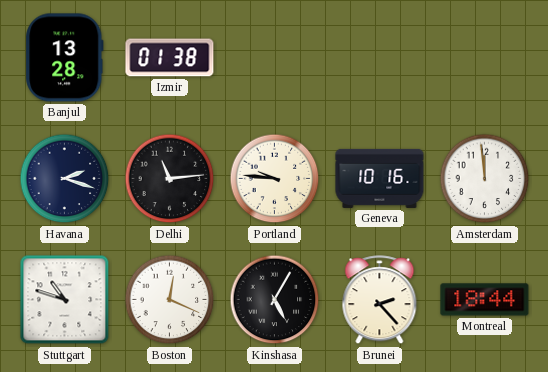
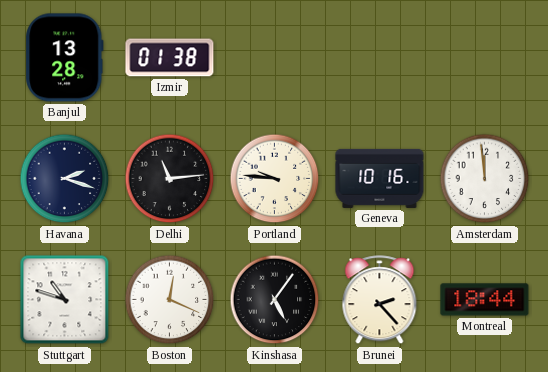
Kinshasa: 5:05 -> 5:06 (275, 300)
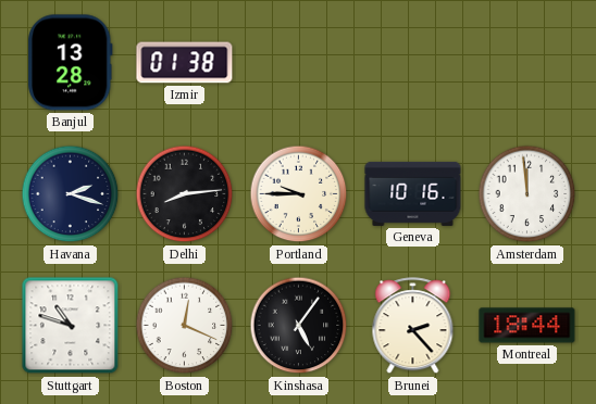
Delhi: 11:14 -> 8:14 (185, 194)
Portland: 9:46 -> 9:45 (299, 194)
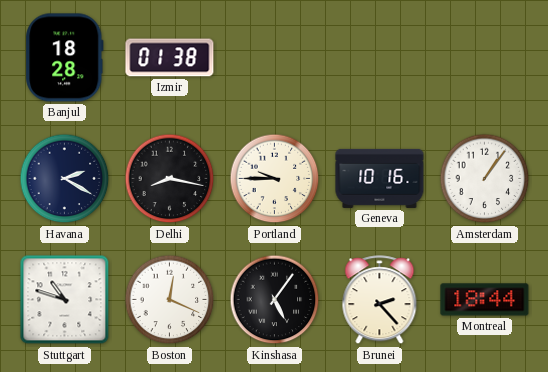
Banjul: 13:28 -> 18:28 (65, 58)
Havana: 2:18 -> 2:20 (65, 179)
Delhi: 8:14 -> 8:17 (170, 179)
Amsterdam: 11:59 -> 1:06 (485, 179)
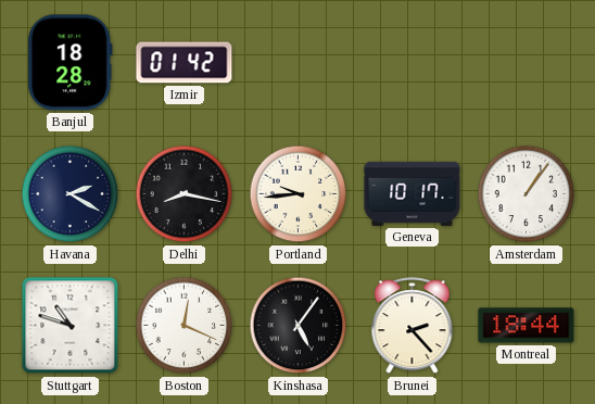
Izmir: 01:38 -> 01:42 (185, 63)
Portland: 9:45 -> 9:44 (299, 194)
Geneva: 10:16 -> 10:17 (413, 193)
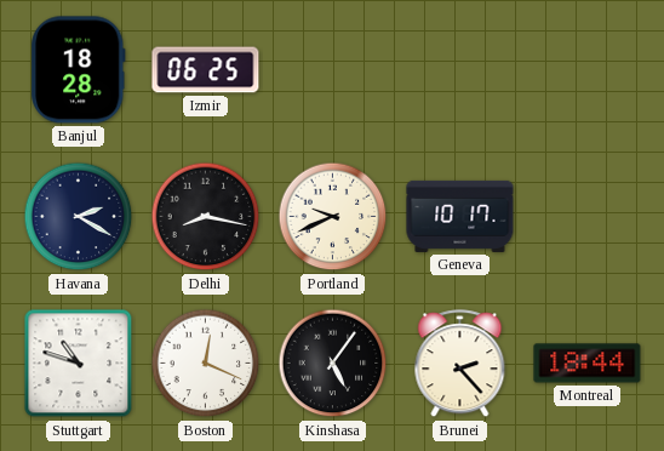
Izmir: 01:42 -> 06:25 (206, 70)
Portland: 9:44 -> 9:41 (333, 217)
Amsterdam: 1:06 -> none (527, 194)
